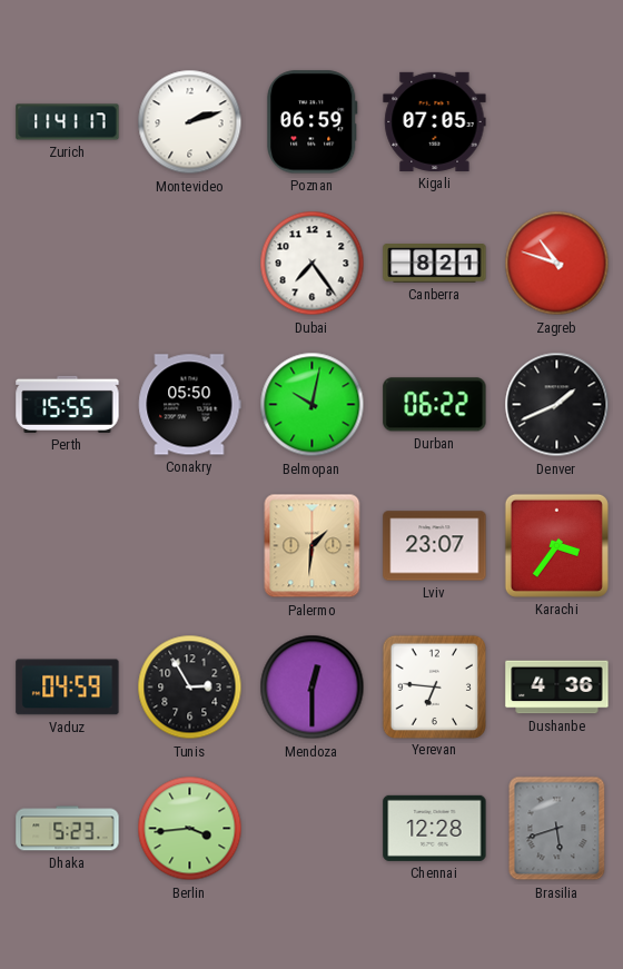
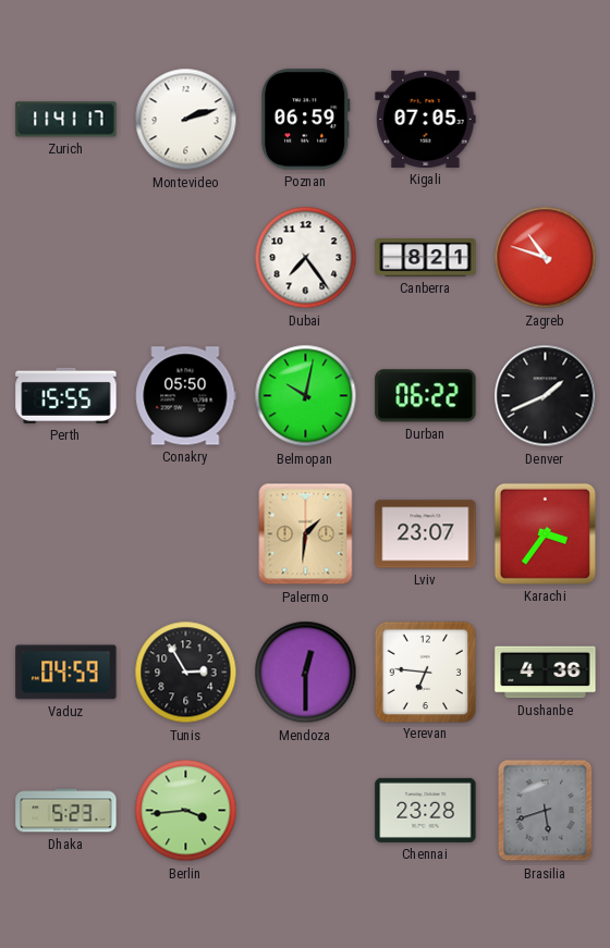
Chennai: 12:28 -> 23:28 (426, 810)
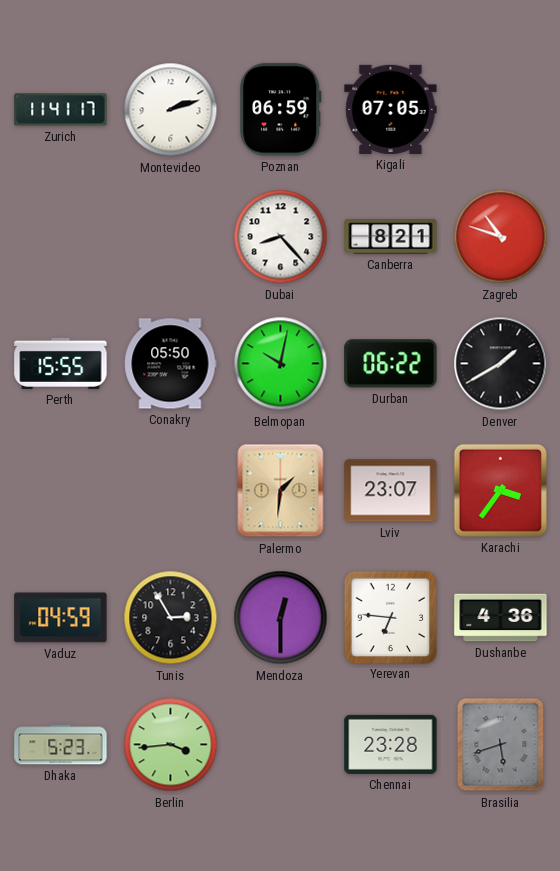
Dubai: 7:24 -> 8:23 (281, 237)
Denver: 1:41 -> 1:40 (501, 364)
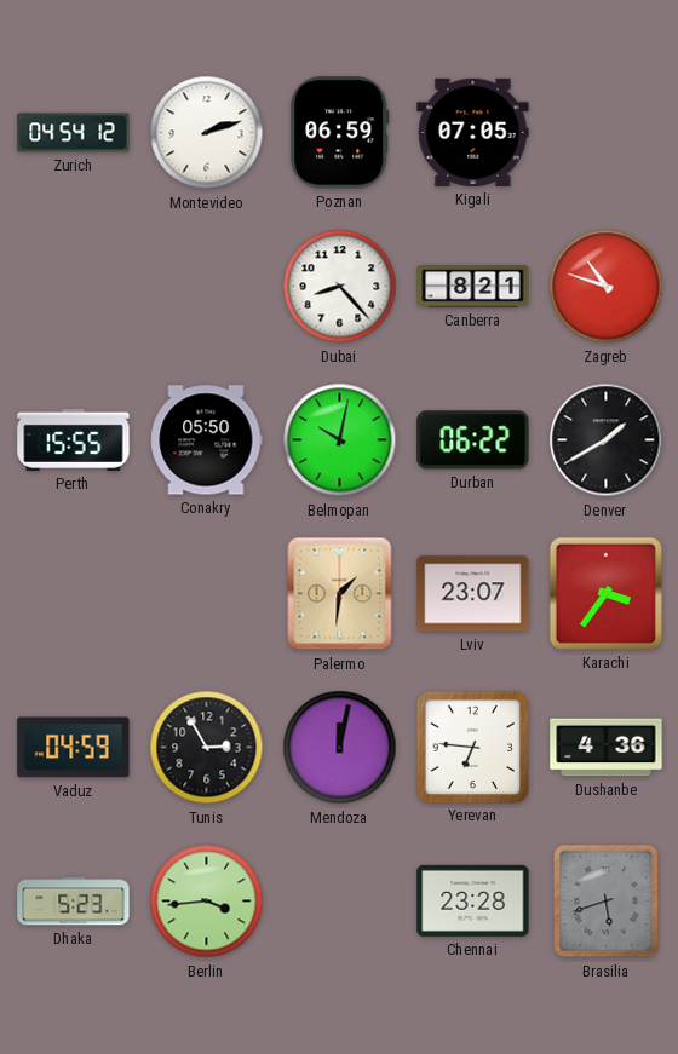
Zurich: 11:41 -> 04:54 (74, 133)
Mendoza: 12:30 -> 12:02 (340, 748)
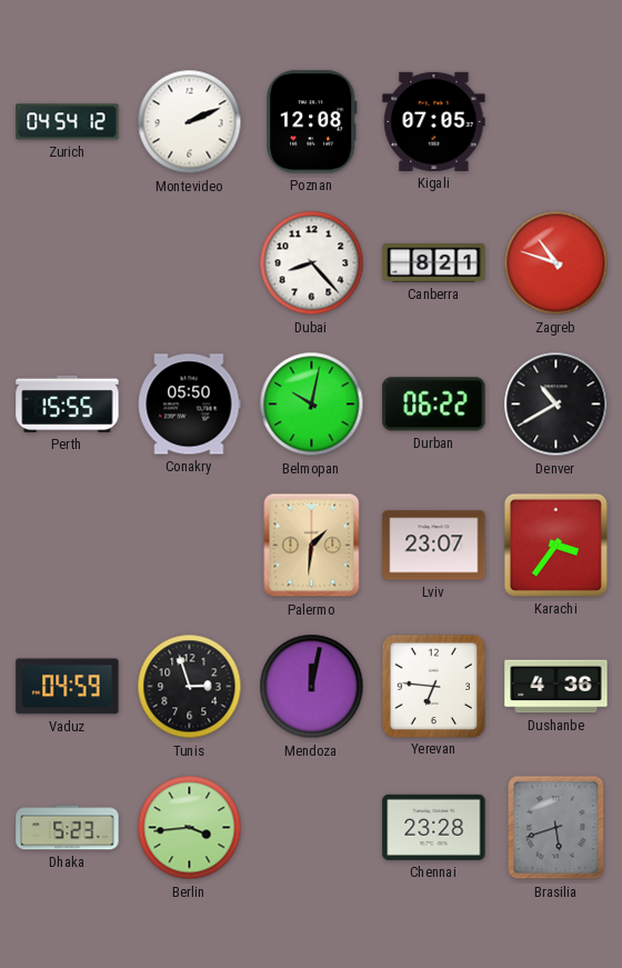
Montevideo: 2:12 -> 2:11 (190, 122)
Poznan: 06:59 -> 12:08 (312, 122)
Denver: 1:40 -> 10:40 (556, 405)
Tunis: 2:55 -> 2:57 (190, 687)
